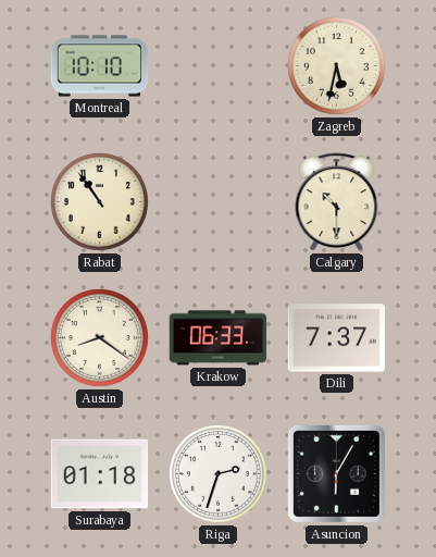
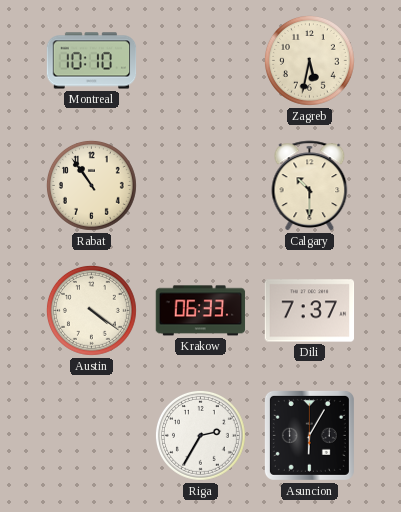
Austin: 8:21 -> 4:21 (92, 310)
Surabaya: 01:18 -> none (100, 474)
Riga: 2:33 -> 2:35 (201, 435)
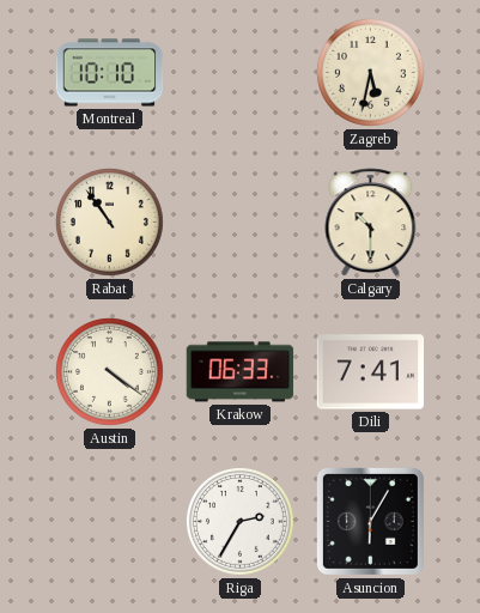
Dili: 7:37 -> 7:41 (371, 372)
